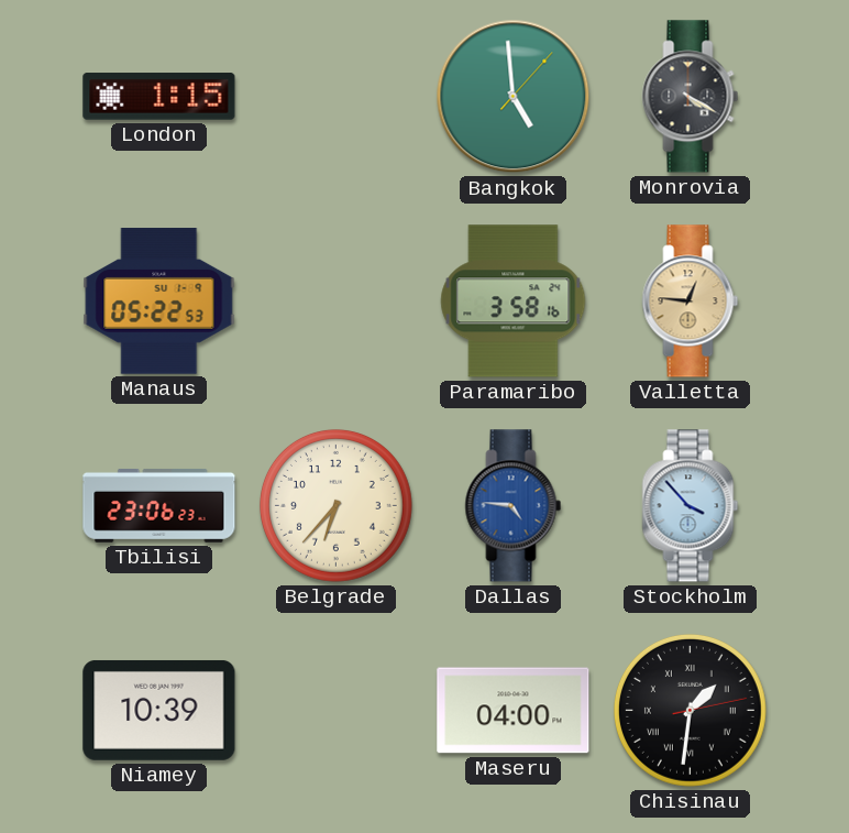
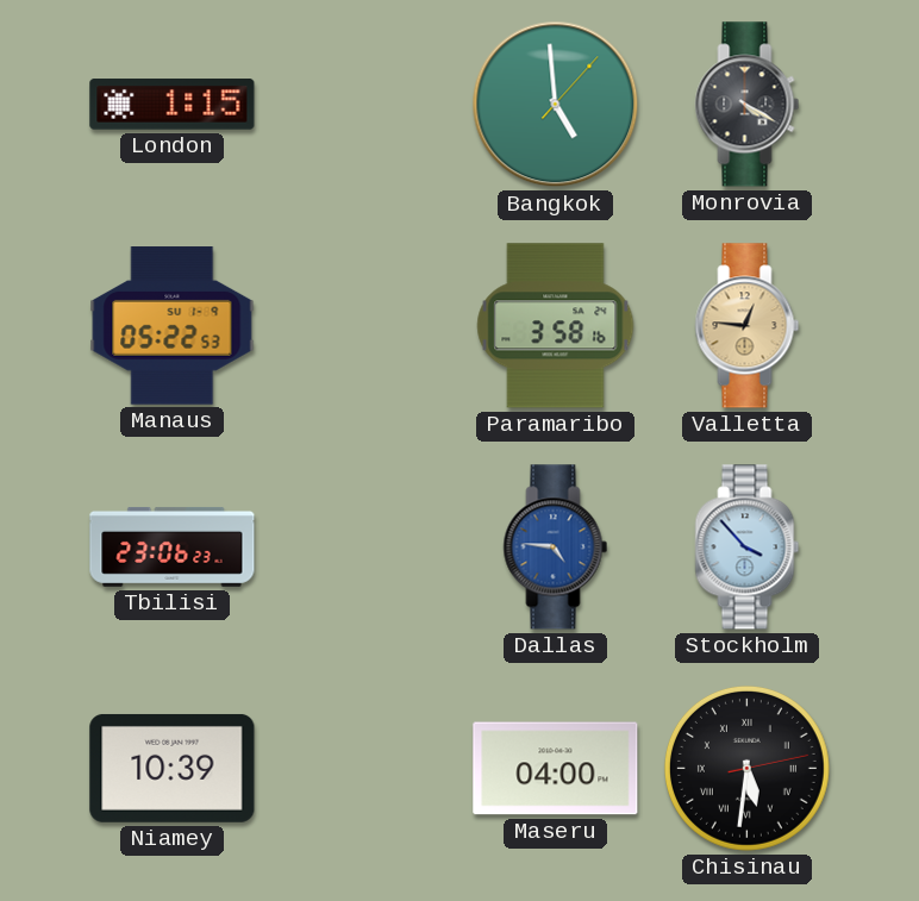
Belgrade: 6:37 -> none (335, 505)
Chisinau: 1:31 -> 5:31 (746, 768)
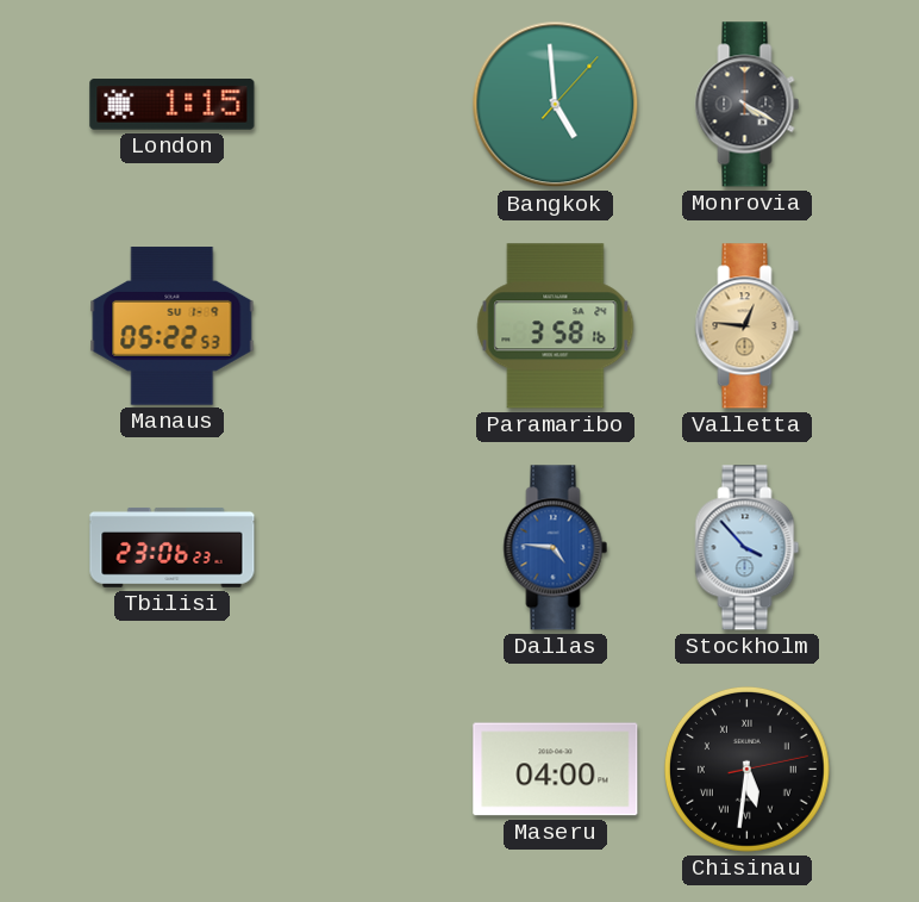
Niamey: 10:39 -> none (173, 768)
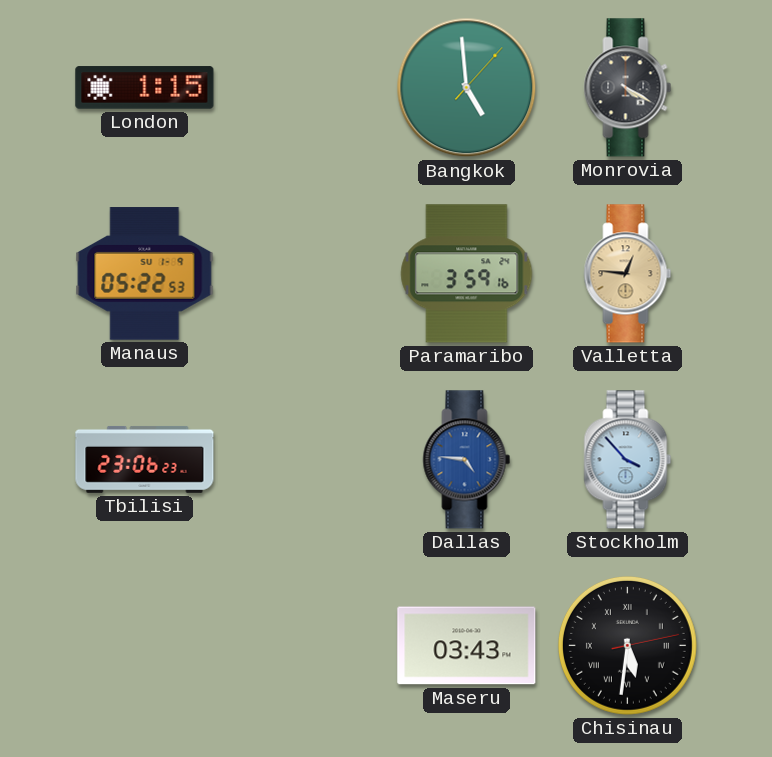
Paramaribo: 3:58 -> 3:59 (467, 274)
Maseru: 04:00 -> 03:43 (467, 646)
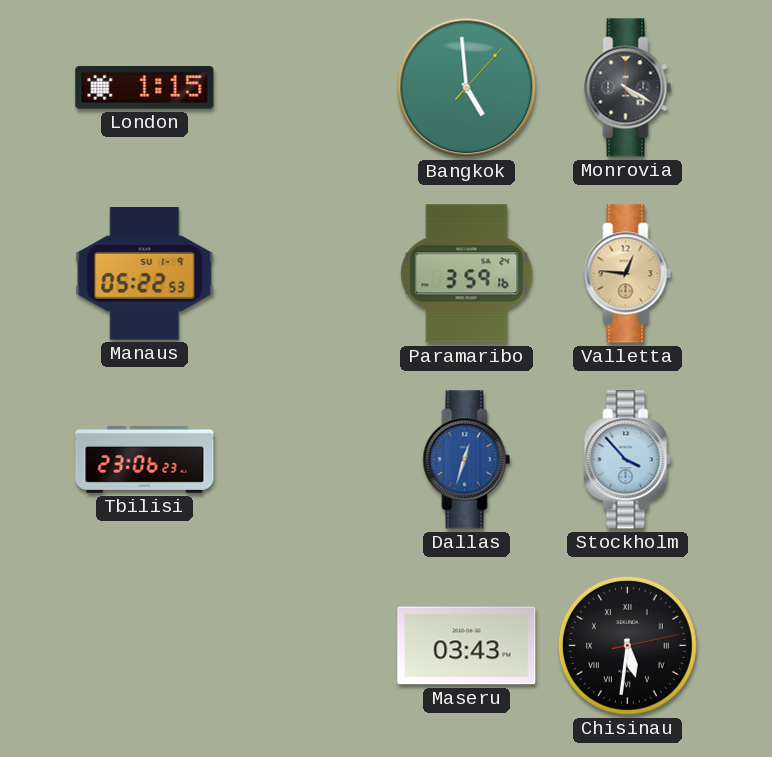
Dallas: 4:46 -> 12:33 (467, 460)
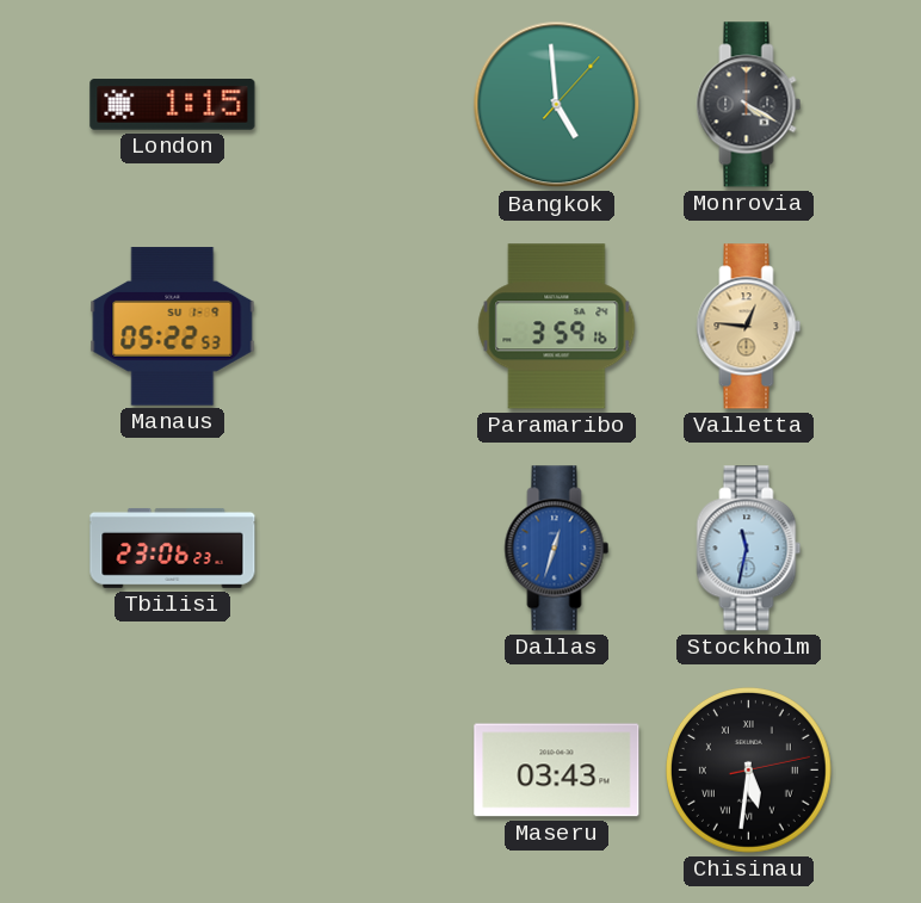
Stockholm: 3:53 -> 11:32 (749, 549)
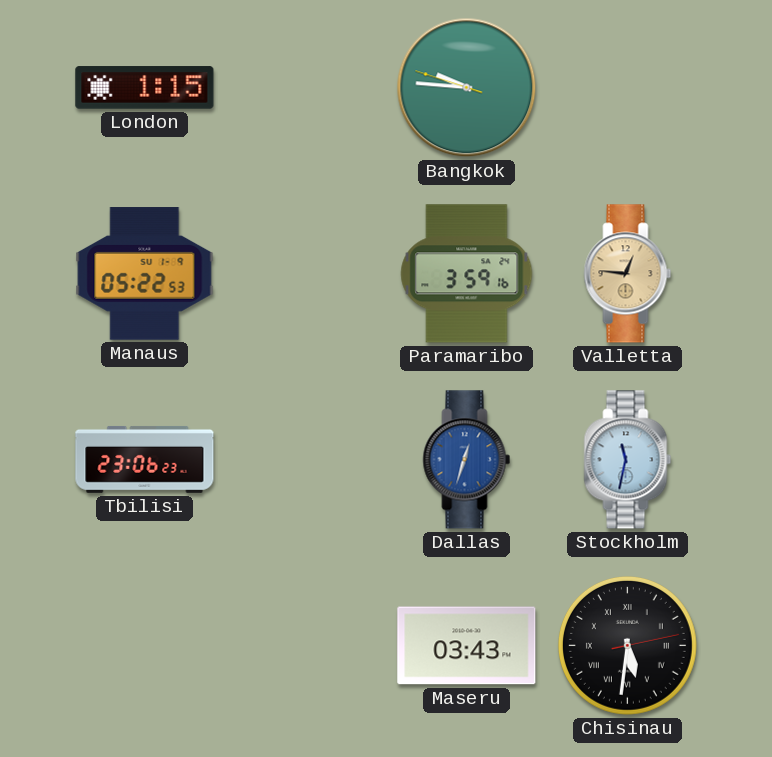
Bangkok: 4:59 -> 9:45 (467, 88)
Monrovia: 4:20 -> none (749, 105)
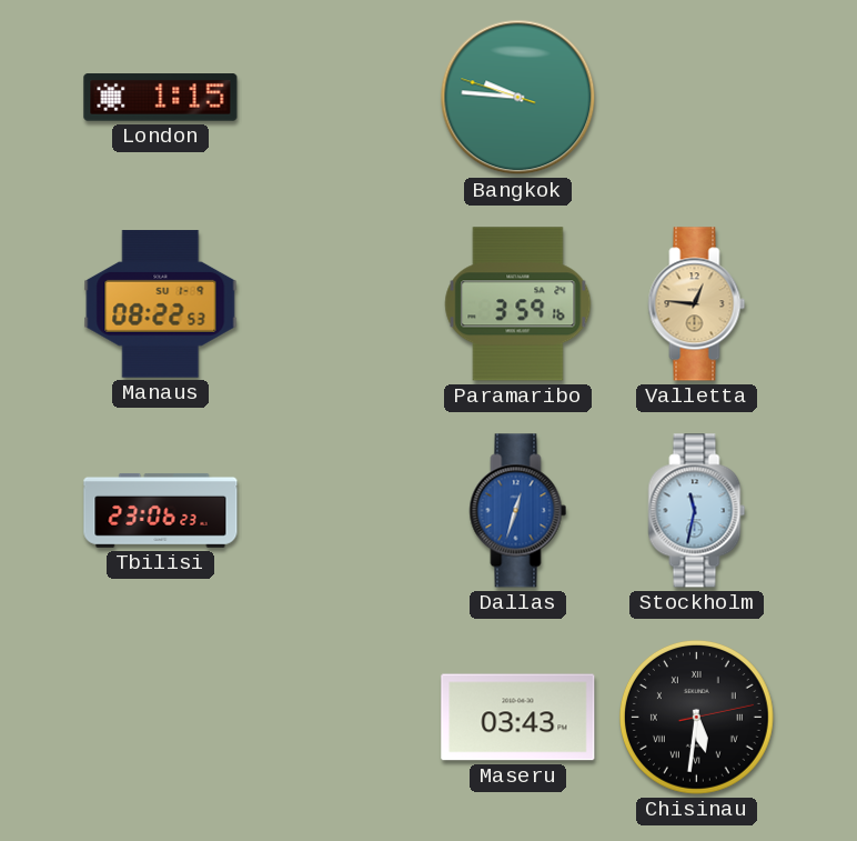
Manaus: 05:22 -> 08:22 (161, 304)
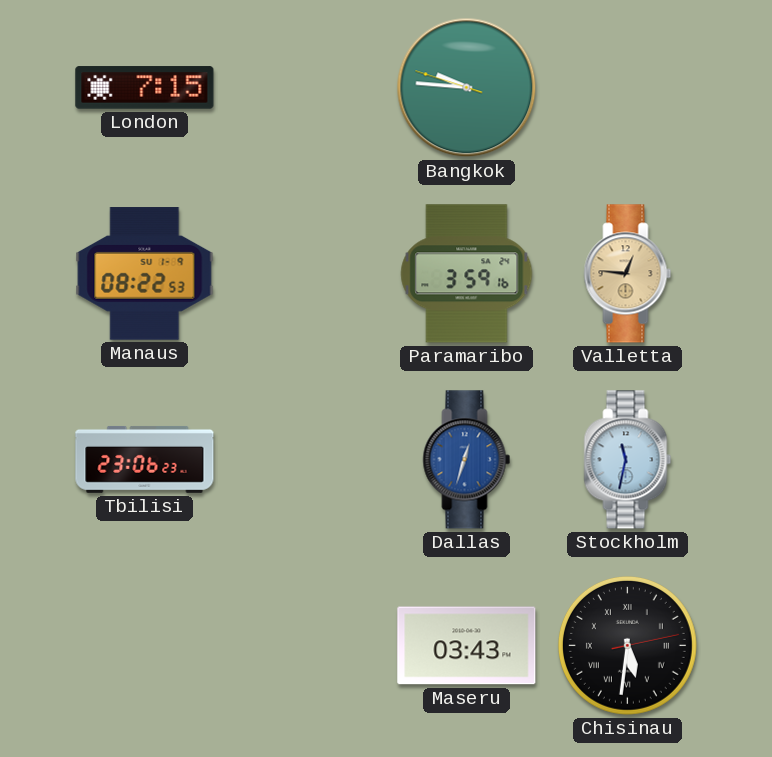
London: 1:15 -> 7:15 (145, 88)
